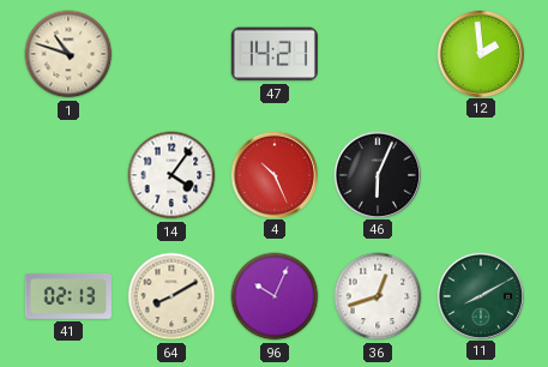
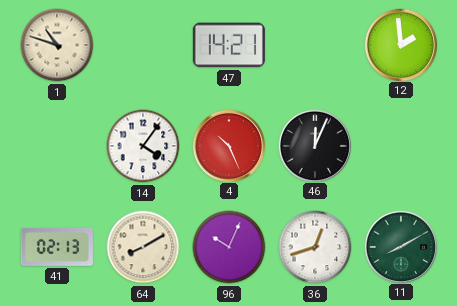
46: 6:04 -> 12:04 (314, 145)
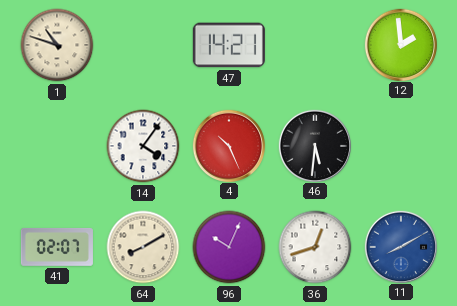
46: 12:04 -> 5:31 (314, 145)
41: 02:13 -> 02:07 (57, 247)
11 dial: green -> blue (400, 246)
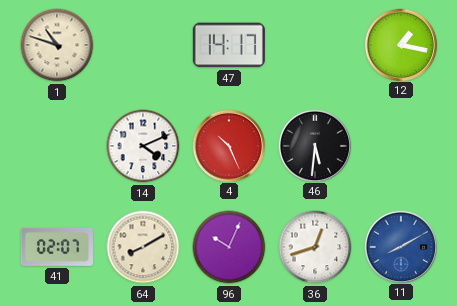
47: 14:21 -> 14:17 (229, 45)
12: 1:59 -> 1:17 (400, 44)
14: 4:06 -> 4:11 (143, 146)
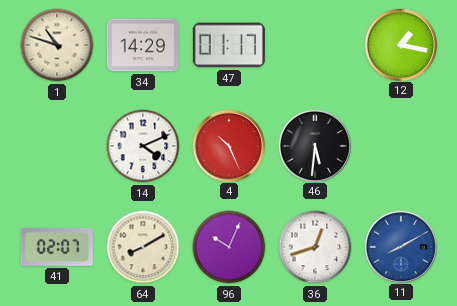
34: none -> 14:29 (143, 45)
47: 14:17 -> 01:17 (229, 45)
